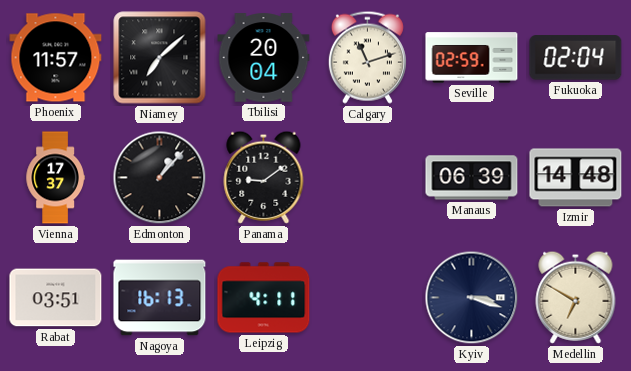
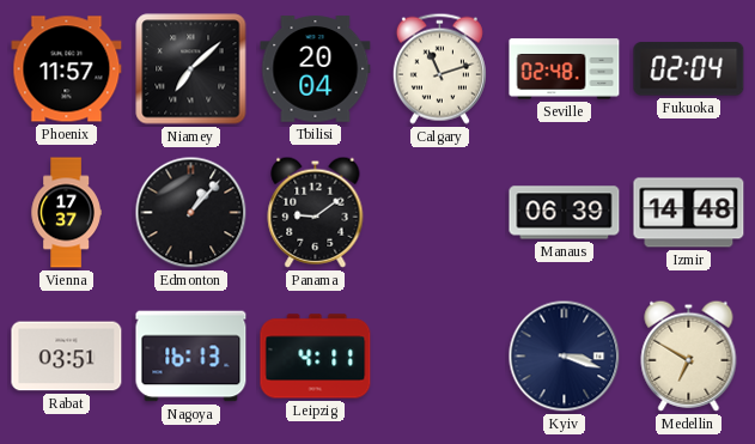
Seville: 02:59 -> 02:48 (565, 69)
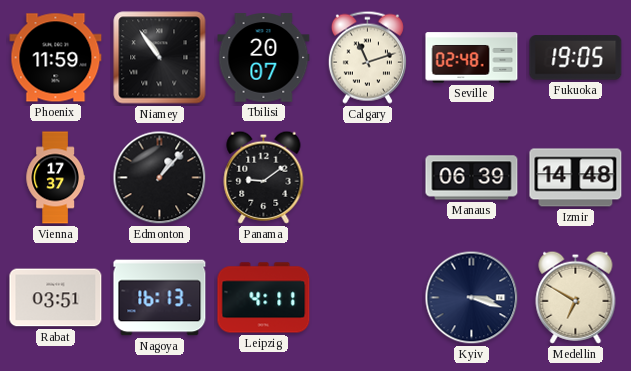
Phoenix: 11:57 -> 11:59 (56, 58)
Niamey: 7:08 -> 10:54 (160, 58)
Tbilisi: 20:04 -> 20:07 (264, 58)
Fukuoka: 02:04 -> 19:05 (576, 58)
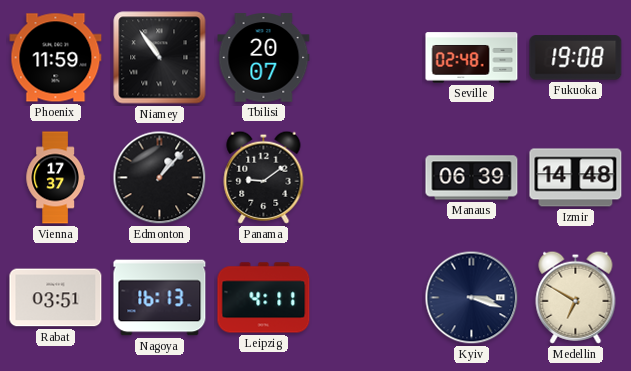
Calgary: 11:12 -> none (367, 57)
Fukuoka: 19:05 -> 19:08 (576, 58)
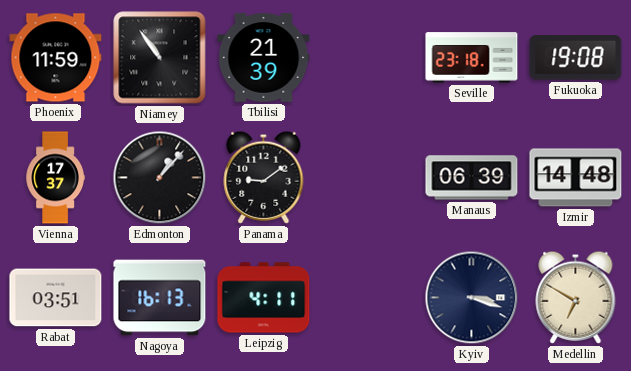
Tbilisi: 20:07 -> 21:39 (264, 58)
Seville: 02:48 -> 23:18 (472, 58)
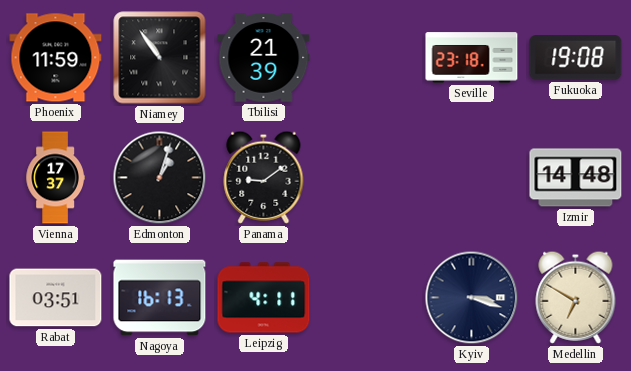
Edmonton: 1:07 -> 1:03 (160, 178)
Manaus: 06:39 -> none (472, 178)
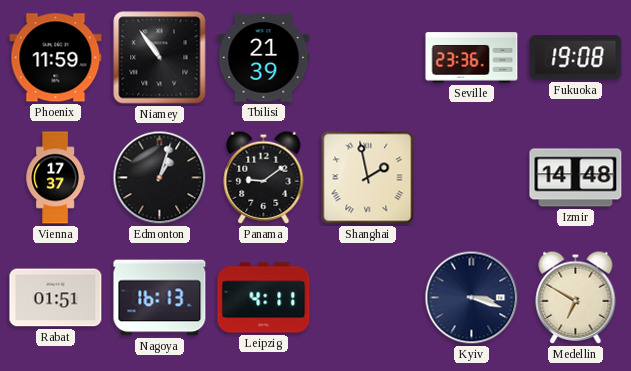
Seville: 23:18 -> 23:36 (472, 58)
Shanghai: none -> 1:58 (368, 178)
Rabat: 03:51 -> 01:51 (56, 298)
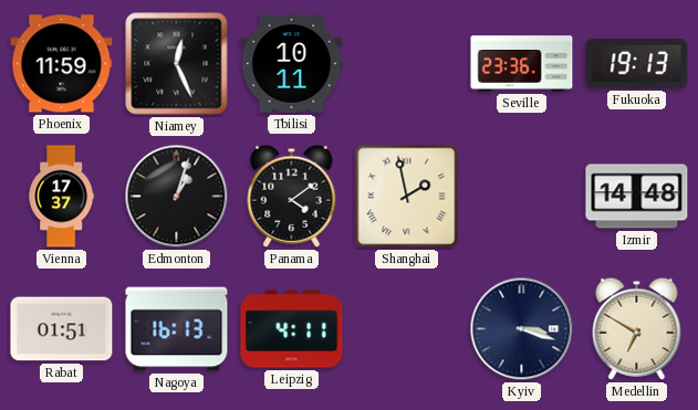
Niamey: 10:54 -> 12:26 (177, 64)
Tbilisi: 21:39 -> 10:11 (292, 64)
Fukuoka: 19:08 -> 19:13 (637, 64)
Panama: 9:09 -> 4:09 (292, 196)
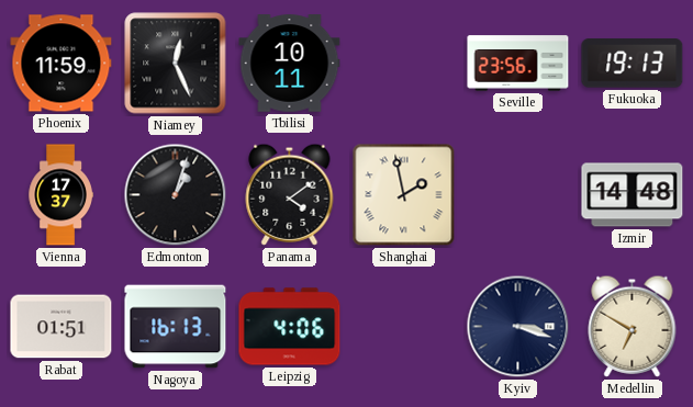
Seville: 23:36 -> 23:56 (518, 64)
Leipzig: 4:11 -> 4:06 (290, 327)
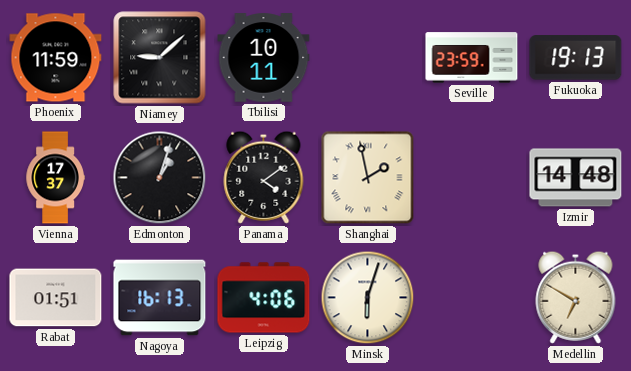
Niamey: 12:26 -> 9:08 (160, 58)
Seville: 23:56 -> 23:59 (472, 58)
Minsk: none -> 6:03 (368, 298)
Kyiv: 3:18 -> none (518, 327)
